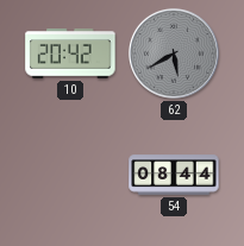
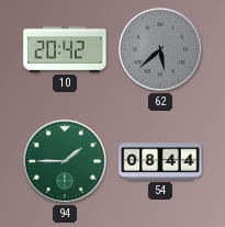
62: 5:40 -> 5:38 (160, 49)
94: none -> 1:45 (65, 161)
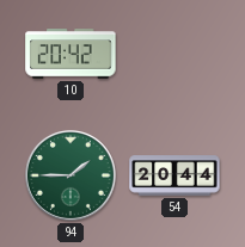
62: 5:38 -> none (160, 49)
54: 08:44 -> 20:44 (174, 175)
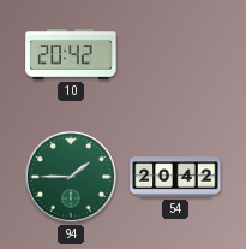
54: 20:44 -> 20:42 (175, 177)
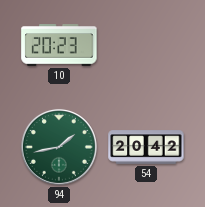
10: 20:42 -> 20:23 (59, 45)
94: 1:45 -> 1:43 (59, 147)
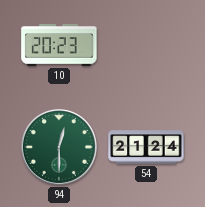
94: 1:43 -> 12:30 (59, 147)
54: 20:42 -> 21:24 (146, 147)
